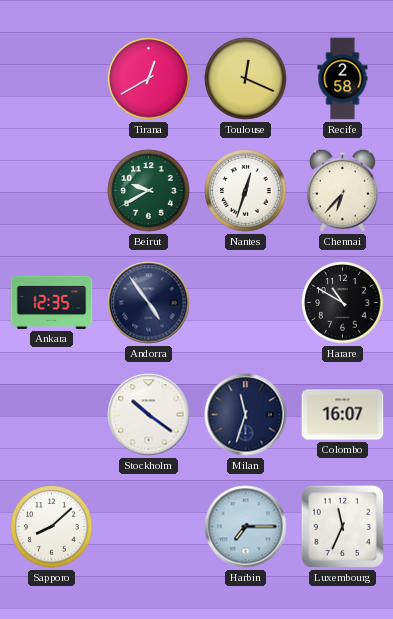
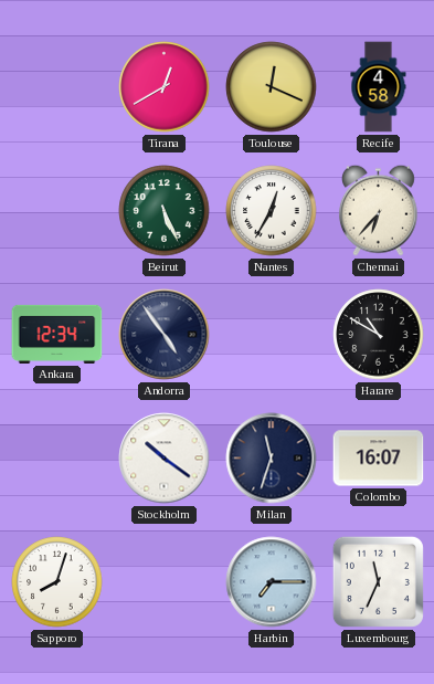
Recife: 2:58 -> 4:58 (379, 87)
Beirut: 9:40 -> 5:26 (165, 211)
Nantes: 12:33 -> 12:35 (272, 211)
Ankara: 12:35 -> 12:34 (57, 334)
Sapporo: 8:08 -> 8:03 (57, 582)
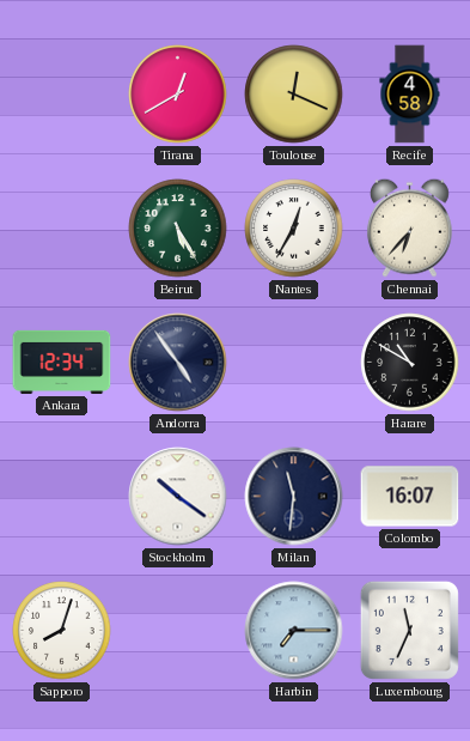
Beirut: 5:26 -> 5:25 (178, 229)
Milan: 11:33 -> 11:31 (294, 497)
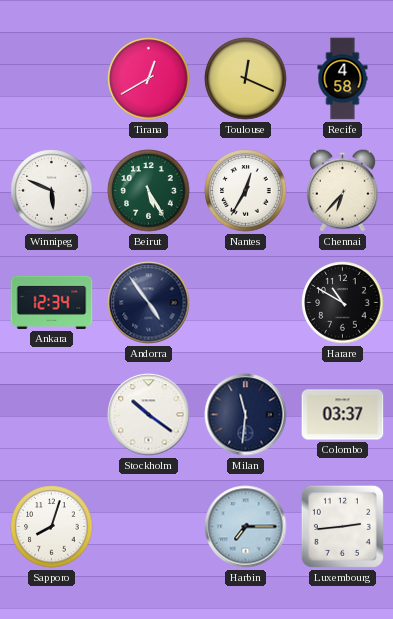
Winnipeg: none -> 5:49 (52, 191)
Colombo: 16:07 -> 03:37 (343, 415)
Luxembourg: 11:34 -> 2:44 (342, 526)
